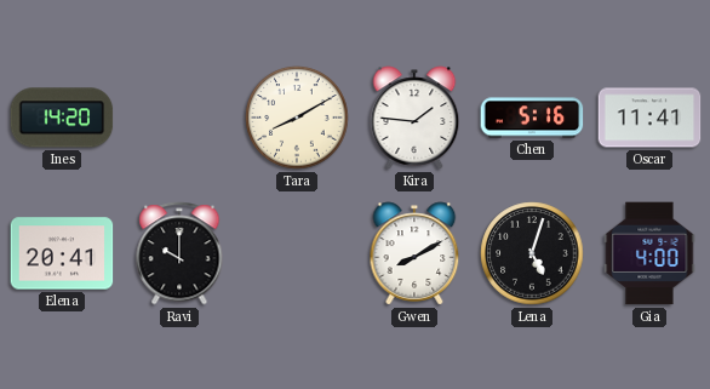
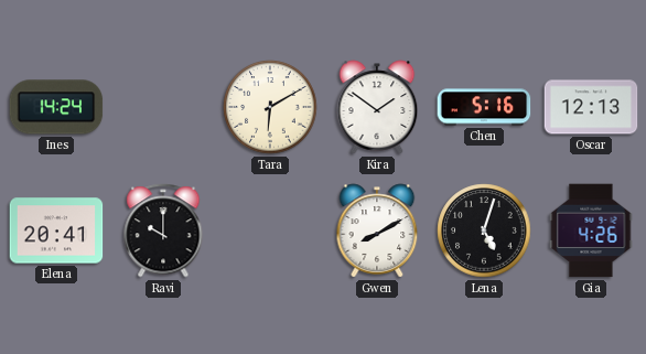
Ines: 14:20 -> 14:24 (56, 107)
Tara: 8:10 -> 6:10 (270, 107)
Kira: 1:46 -> 1:51 (377, 107)
Oscar: 11:41 -> 12:13 (591, 107)
Gia: 4:00 -> 4:26 (591, 230)
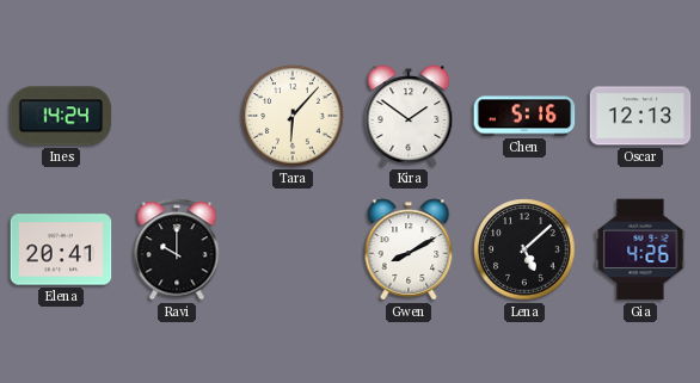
Tara: 6:10 -> 6:07 (293, 116)
Lena: 5:03 -> 5:08 (524, 249)
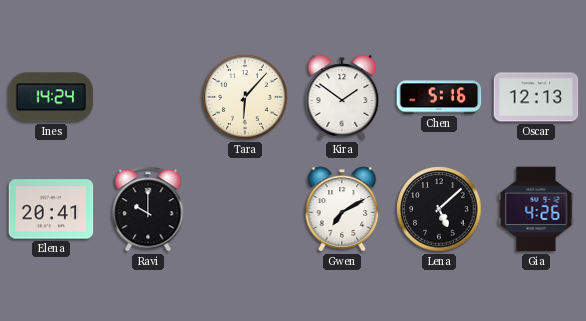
Gwen: 8:10 -> 7:10 (342, 209)
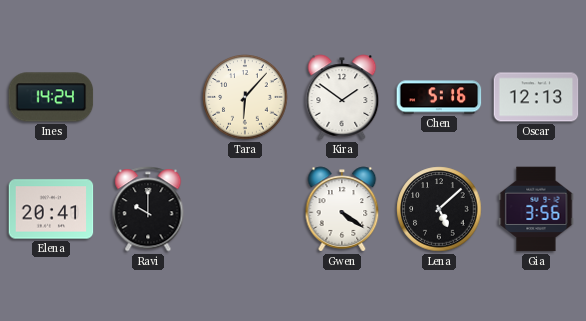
Gwen: 7:10 -> 4:21 (342, 209)
Gia: 4:26 -> 3:56 (536, 209)
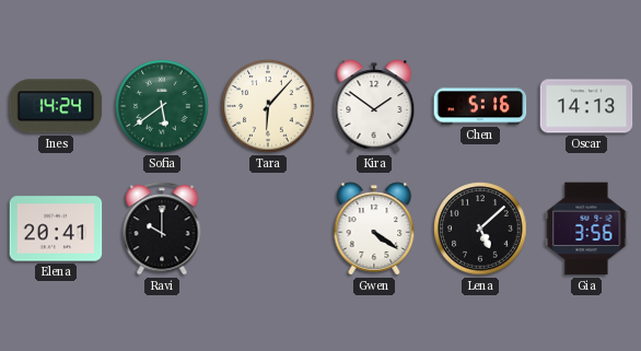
Sofia: none -> 5:39 (162, 106)
Oscar: 12:13 -> 14:13 (586, 106)
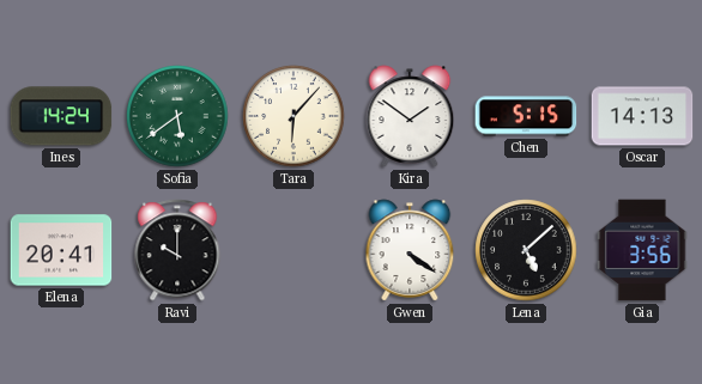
Chen: 5:16 -> 5:15 (526, 116)
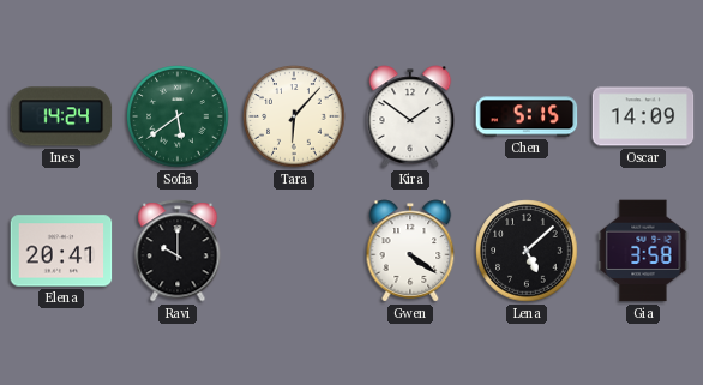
Oscar: 14:13 -> 14:09 (643, 116)
Gia: 3:56 -> 3:58 (643, 251)
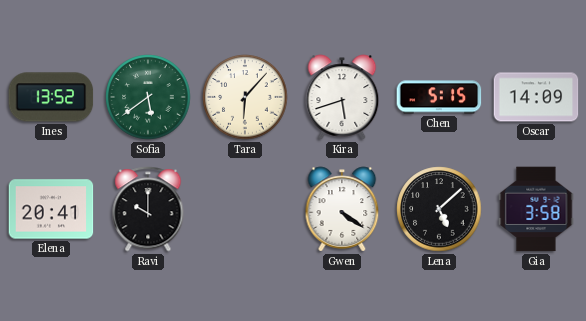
Ines: 14:24 -> 13:52 (51, 97)
Kira: 1:51 -> 5:42 (342, 97)
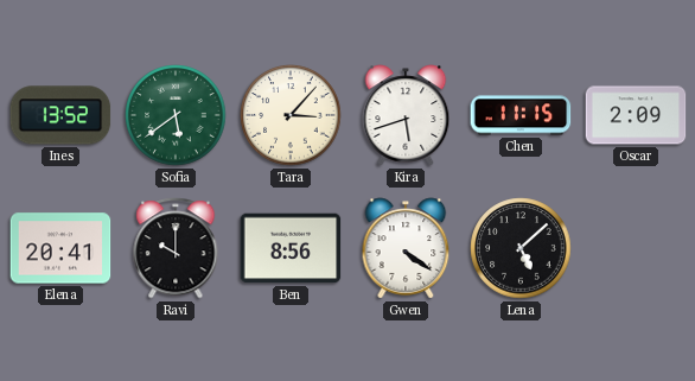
Tara: 6:07 -> 3:07 (291, 115)
Chen: 5:15 -> 11:15 (521, 115)
Oscar: 14:09 -> 2:09 (636, 115)
Ben: none -> 8:56 (291, 248)
Gia: 3:58 -> none (536, 209)
